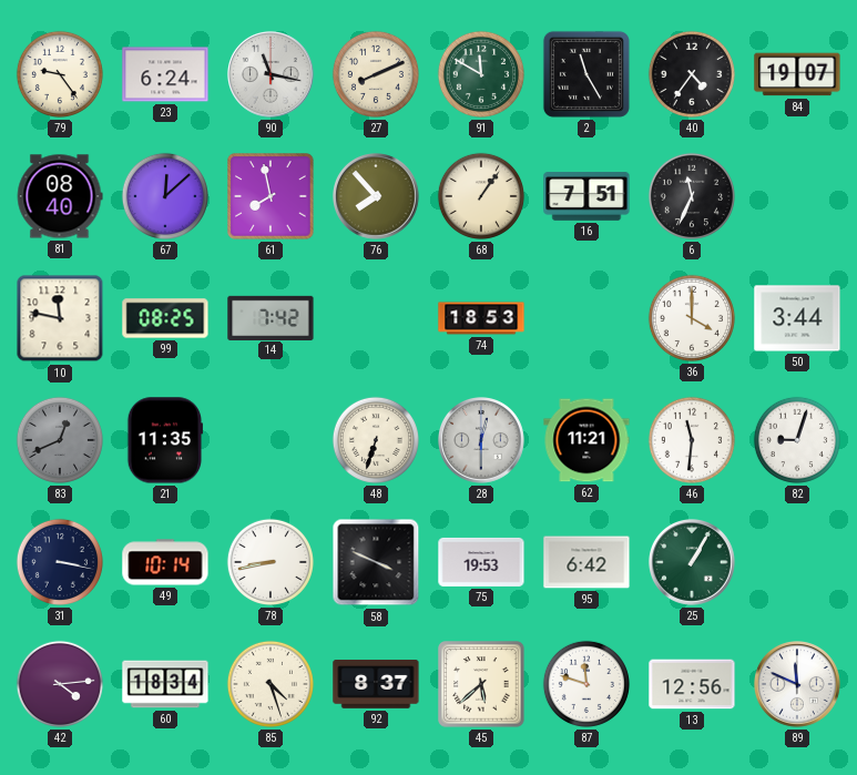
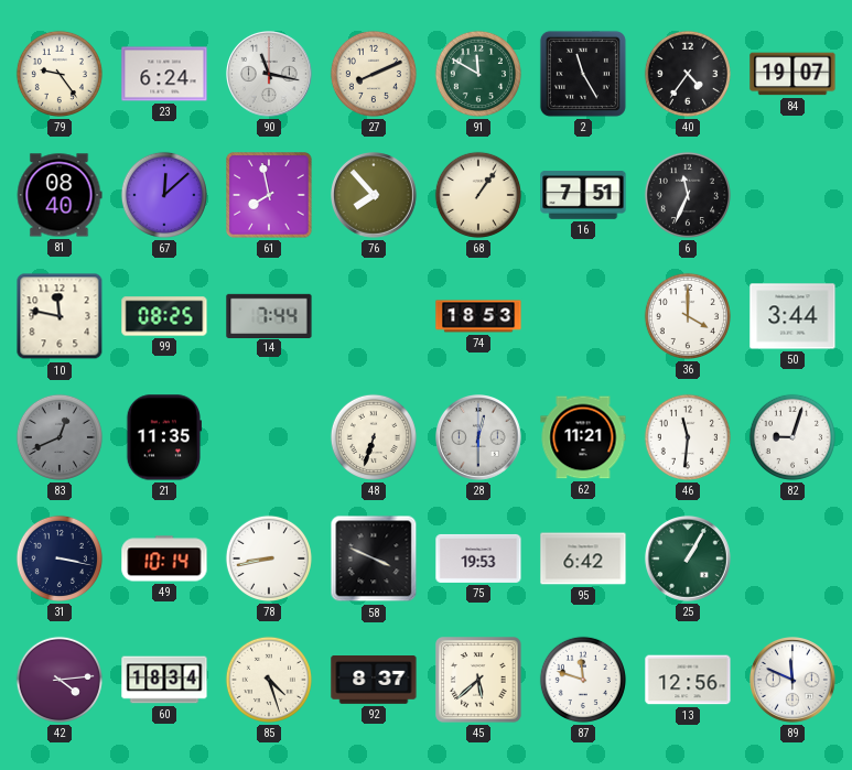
14: 7:42 -> 7:44 (269, 315)
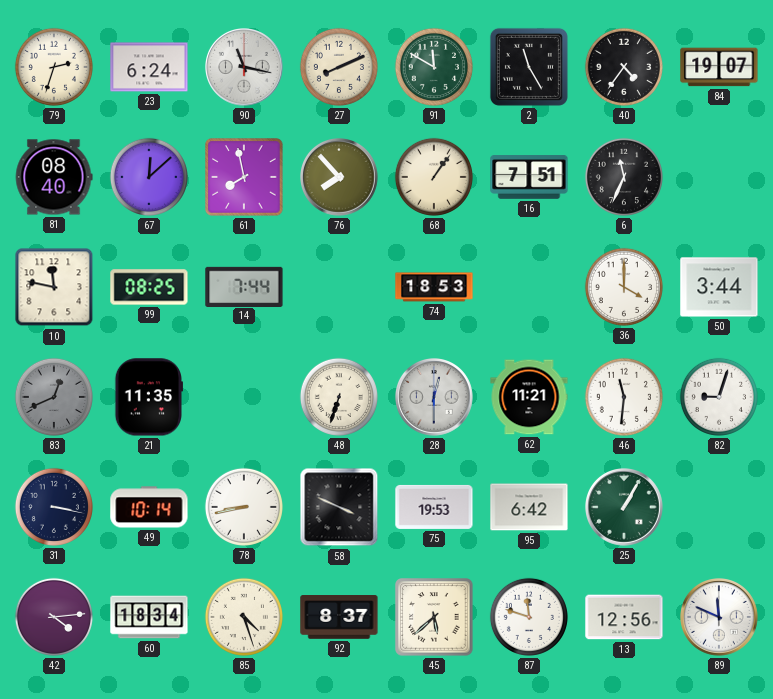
79: 9:24 -> 2:33 (54, 67)
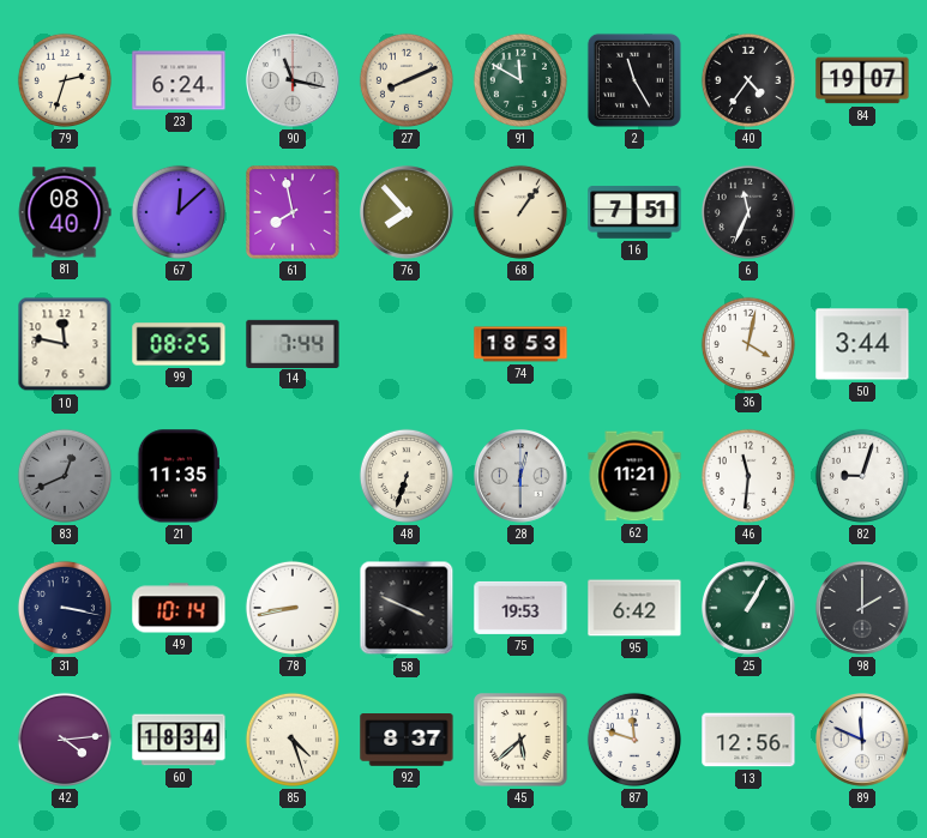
36: 4:00 -> 4:02 (748, 344)
98: none -> 2:00 (863, 609)
